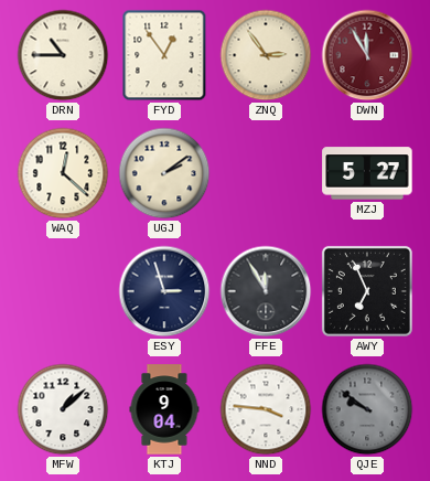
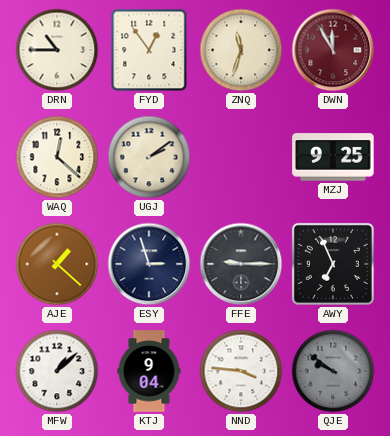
ZNQ: 2:54 -> 11:33 (241, 50)
MZJ: 5:27 -> 9:25 (333, 157)
AJE: none -> 1:22 (57, 264)
FFE: 11:55 -> 9:15 (241, 264)
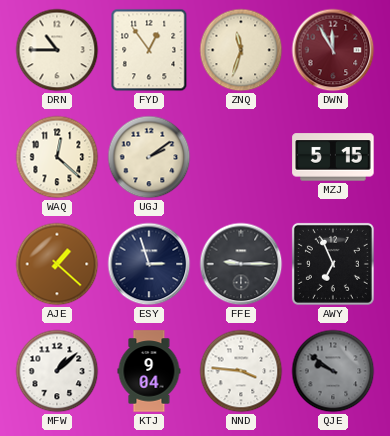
MZJ: 9:25 -> 5:15 (333, 157)
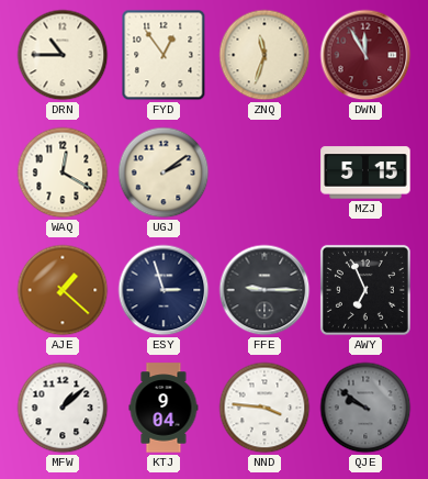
WAQ: 12:22 -> 12:20 (63, 172)
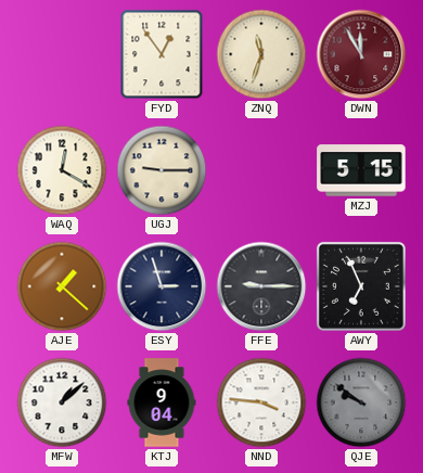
DRN: 10:45 -> none (63, 55)
UGJ: 2:09 -> 9:15 (162, 170)
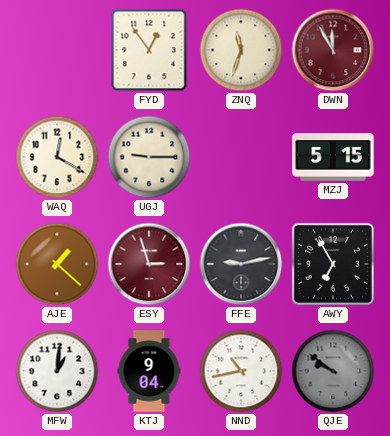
ESY dial: navy -> burgundy (149, 264)
FFE: 9:15 -> 9:13 (241, 264)
AWY: 6:56 -> 6:55 (333, 264)
MFW: 1:08 -> 1:01 (57, 371)
NND: 3:46 -> 10:43 (241, 371)
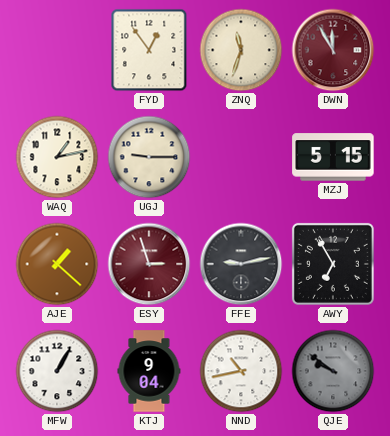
WAQ: 12:20 -> 1:13 (57, 157)
MFW: 1:01 -> 1:05 (57, 371)
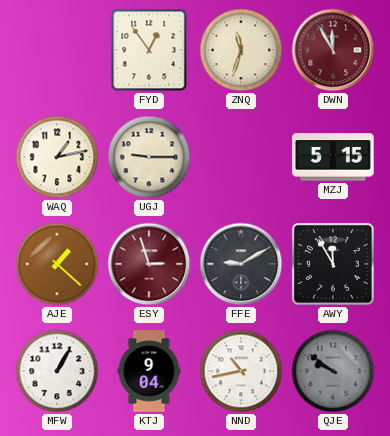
FFE: 9:13 -> 9:10 (241, 264)
AWY: 6:55 -> 11:55 (333, 264)
